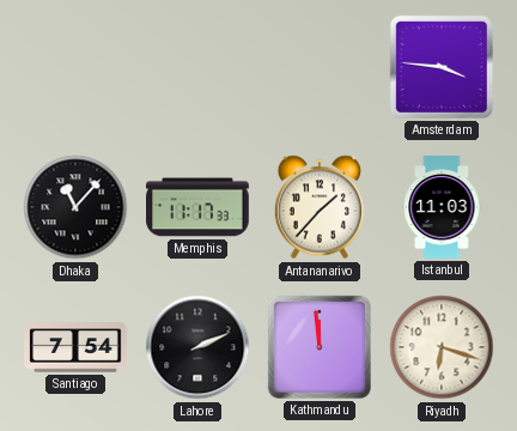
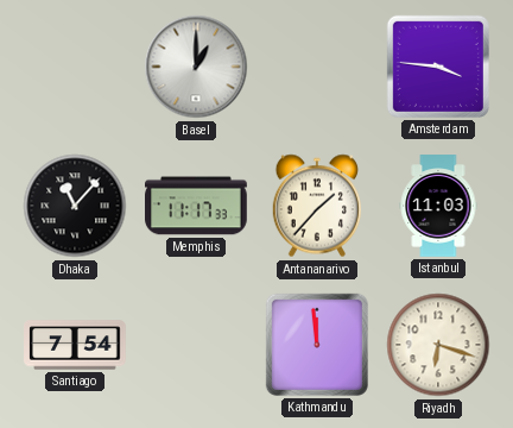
Basel: none -> 1:00 (196, 67)
Lahore: 2:11 -> none (197, 347)
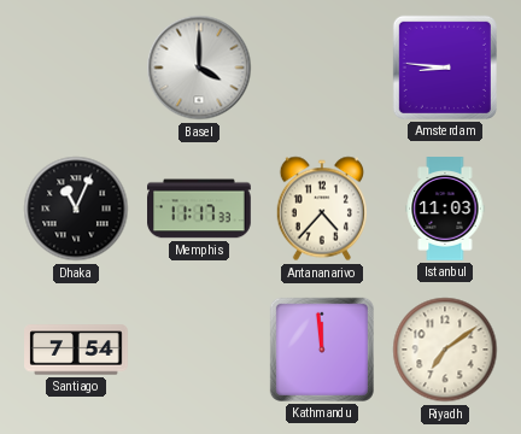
Basel: 1:00 -> 4:00 (199, 68)
Amsterdam: 3:46 -> 8:46 (445, 68)
Dhaka: 11:07 -> 11:04 (76, 209)
Antananarivo: 1:37 -> 4:37 (321, 209)
Riyadh: 6:18 -> 7:09 (445, 350)
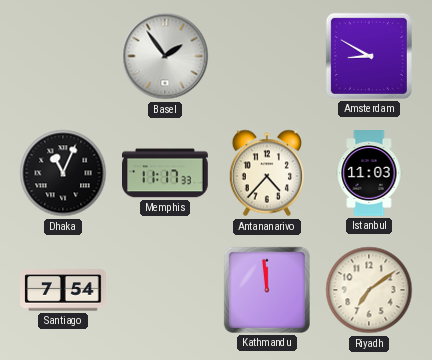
Basel: 4:00 -> 1:54 (165, 56)
Amsterdam: 8:46 -> 8:50 (369, 56)
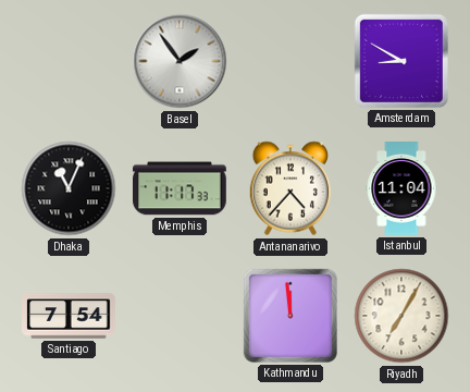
Istanbul: 11:03 -> 11:04 (401, 188)
Riyadh: 7:09 -> 7:05 (401, 316)
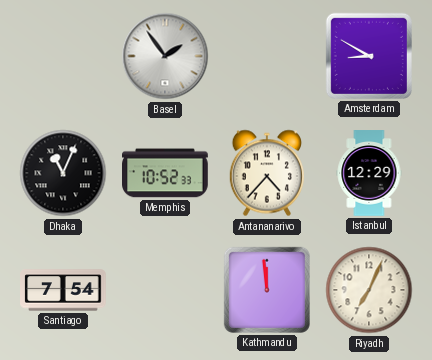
Memphis: 11:17 -> 10:52 (165, 173)
Istanbul: 11:04 -> 12:29 (369, 173)
Riyadh: 7:05 -> 7:04 (369, 290)
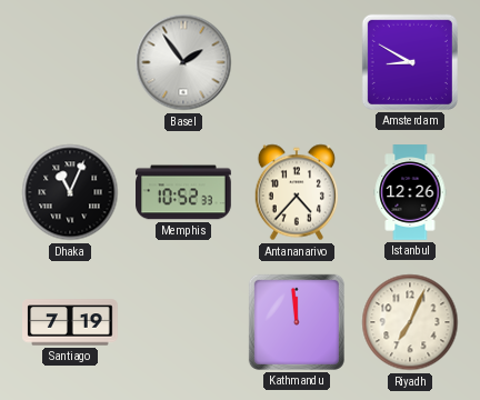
Istanbul: 12:29 -> 12:26 (410, 192)
Santiago: 7:54 -> 7:19 (70, 322)
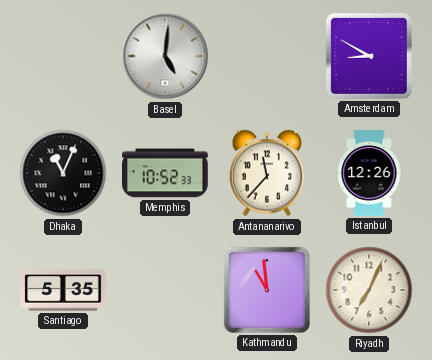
Basel: 1:54 -> 5:01 (165, 56)
Antananarivo: 4:37 -> 11:37 (266, 173)
Santiago: 7:19 -> 5:35 (63, 290)
Kathmandu: 11:59 -> 10:59 (267, 290)
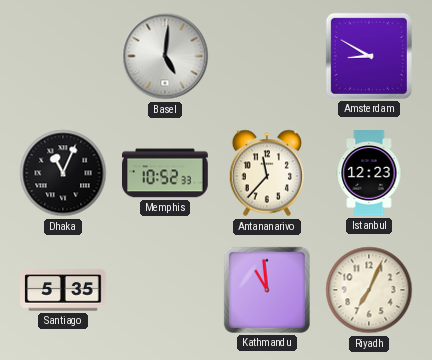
Istanbul: 12:26 -> 12:23 (369, 173)
